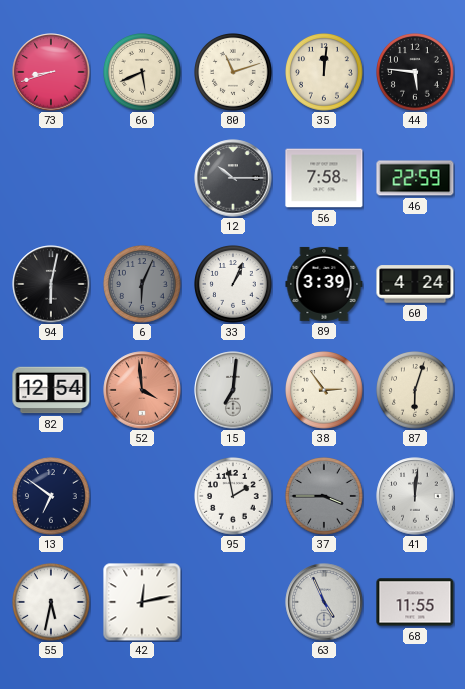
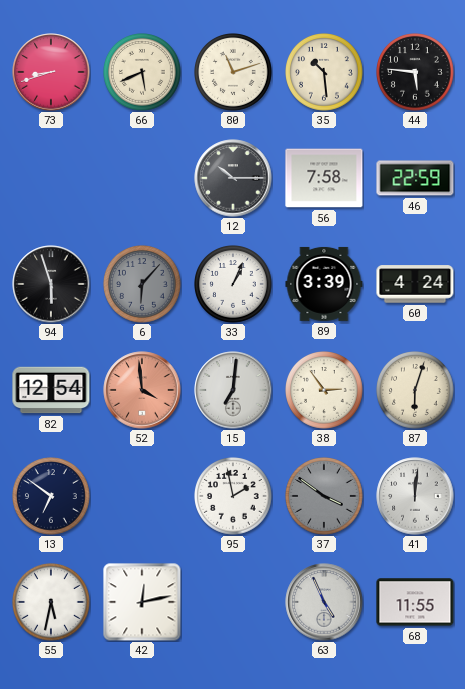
35: 12:01 -> 10:29 (325, 73)
94: 6:02 -> 5:57 (51, 284)
6: 6:04 -> 6:07 (143, 285)
37: 3:45 -> 3:51 (325, 497)
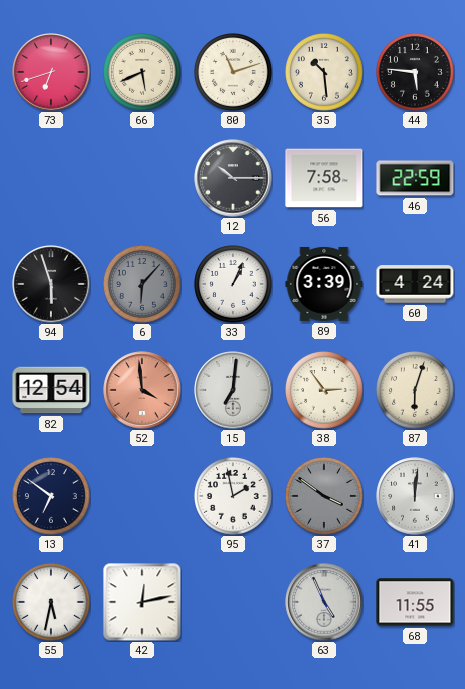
73: 8:42 -> 6:42 (51, 72)
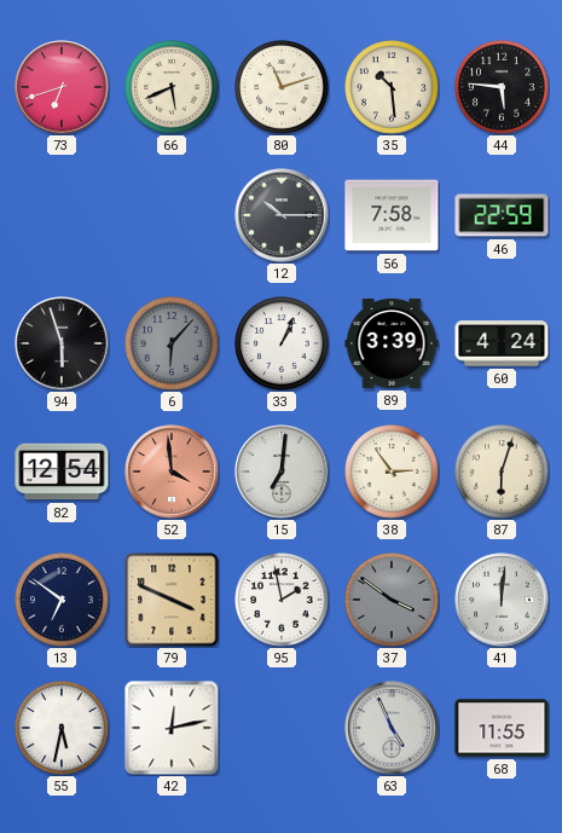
79: none -> 3:49 (172, 600)
